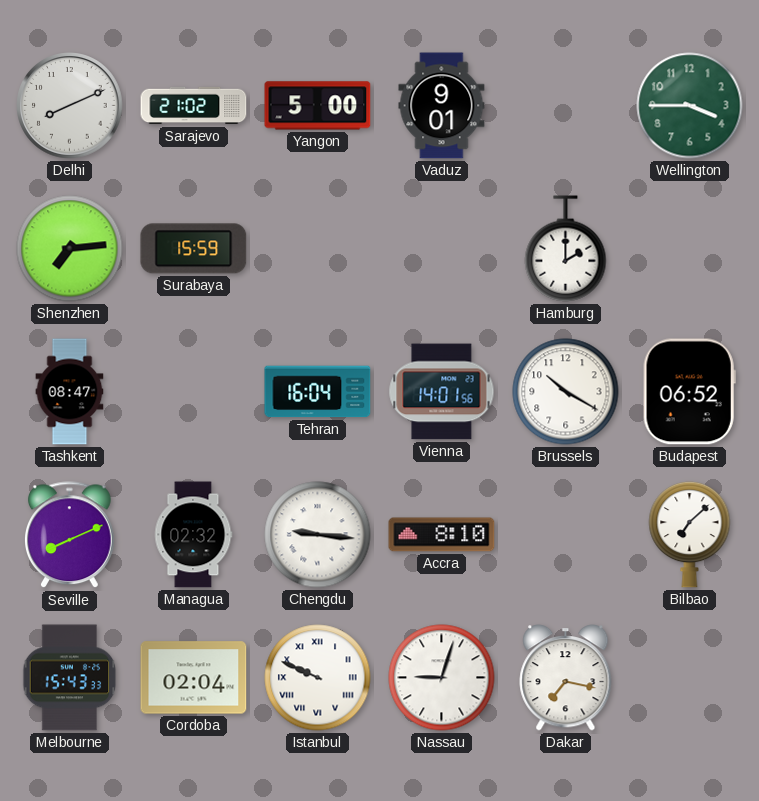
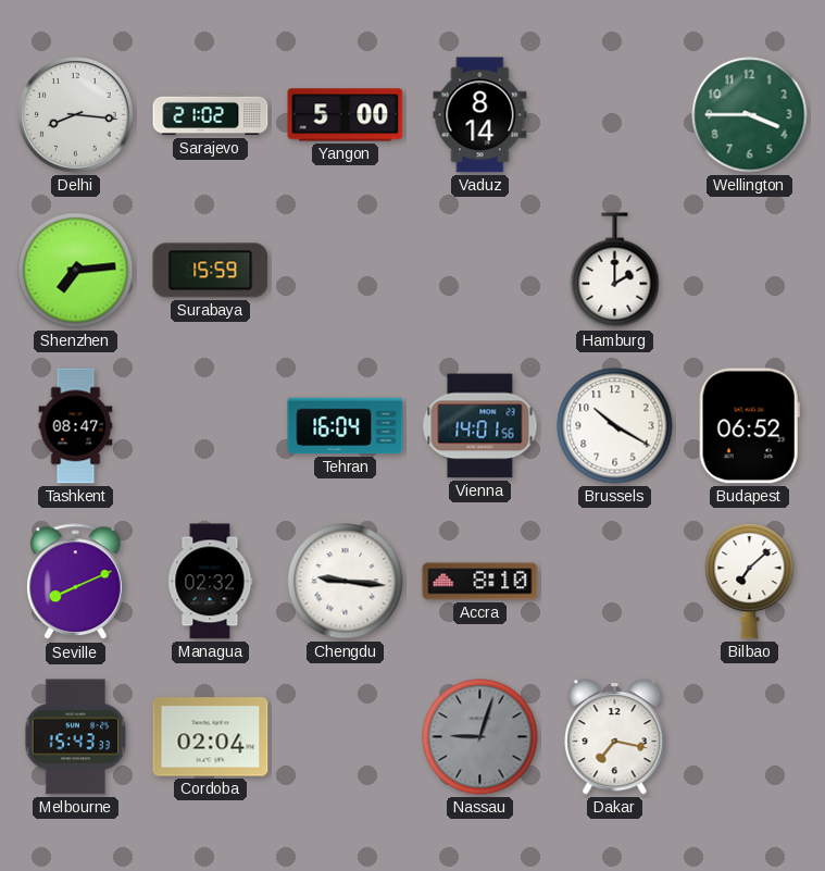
Delhi: 8:11 -> 8:16 (76, 115)
Vaduz: 9:01 -> 8:14 (480, 115)
Istanbul: 9:49 -> none (318, 678)
Nassau dial: white -> grey (480, 737)
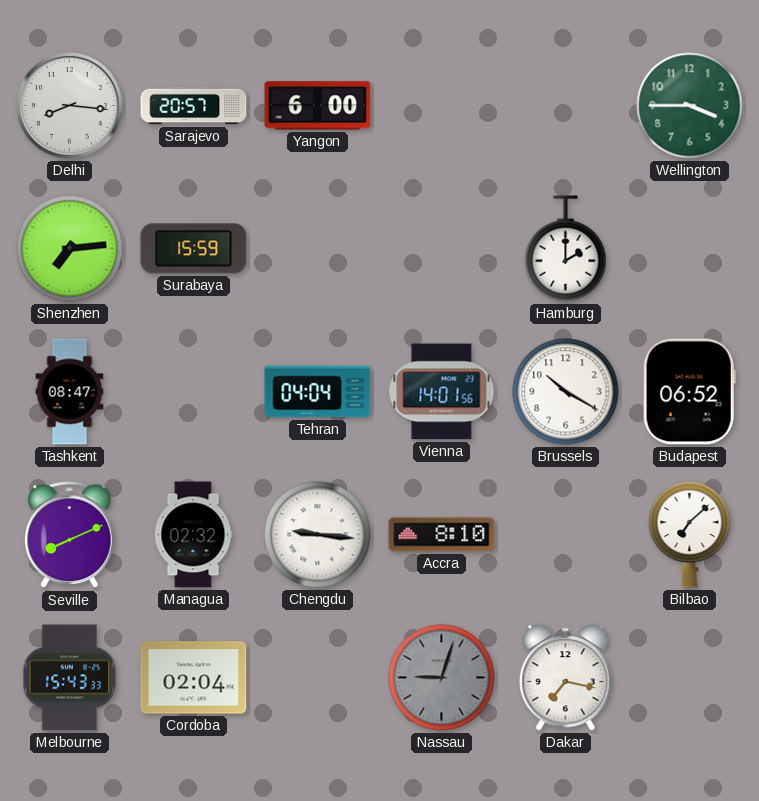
Sarajevo: 21:02 -> 20:57 (194, 106)
Yangon: 5:00 -> 6:00 (318, 106)
Vaduz: 8:14 -> none (480, 115)
Tehran: 16:04 -> 04:04 (318, 392)
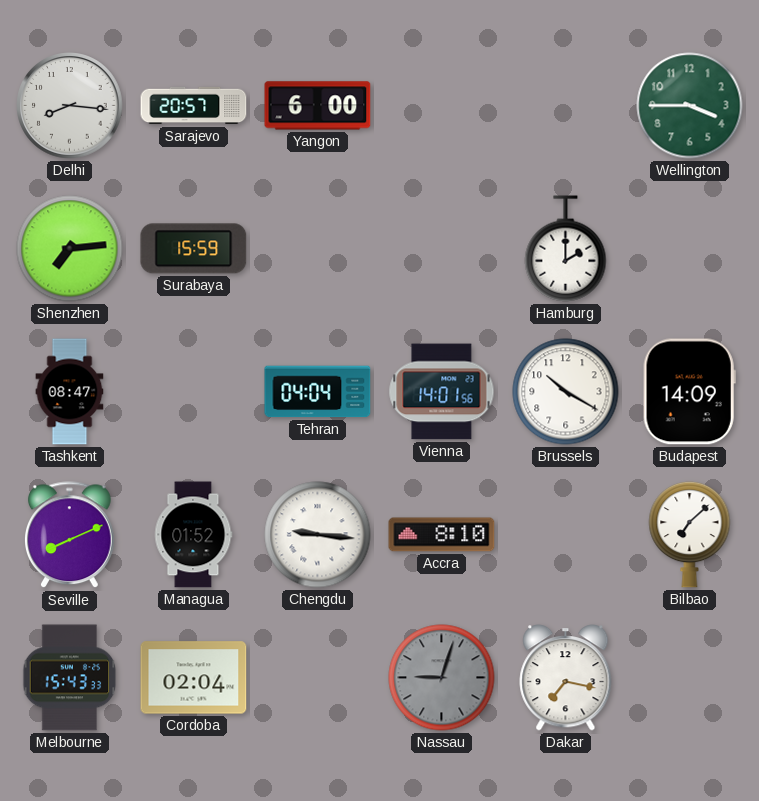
Budapest: 06:52 -> 14:09 (689, 392)
Managua: 02:32 -> 01:52 (193, 535)
